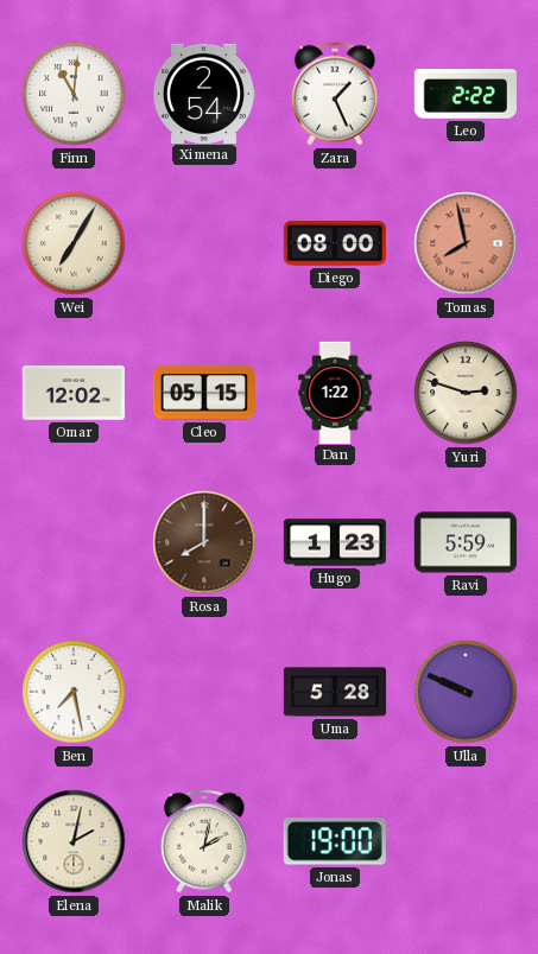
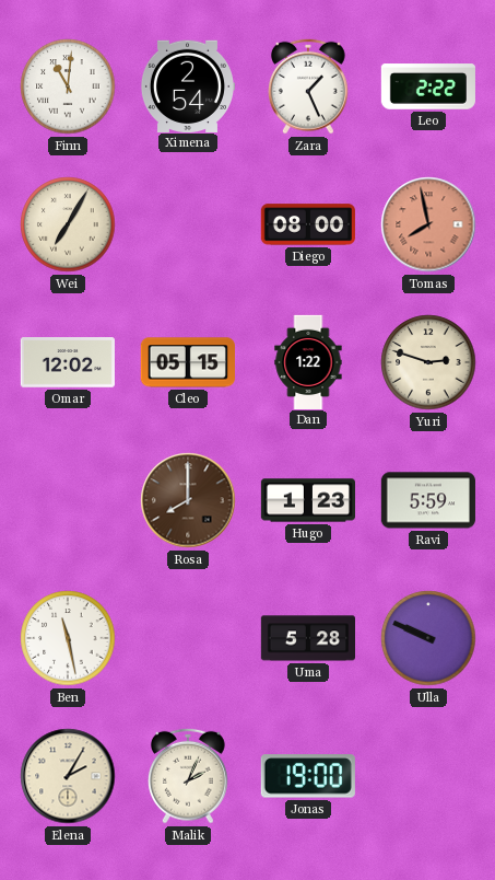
Ben: 7:28 -> 11:28 (68, 638)
Elena: 2:02 -> 2:05 (68, 776)
Malik: 2:02 -> 2:04 (189, 776)
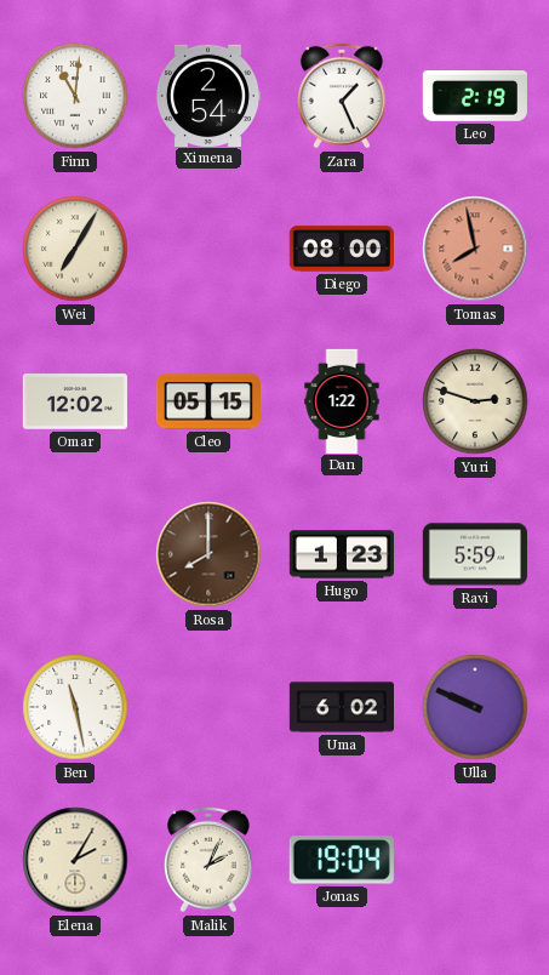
Leo: 2:22 -> 2:19 (475, 96)
Uma: 5:28 -> 6:02 (341, 707)
Jonas: 19:00 -> 19:04 (342, 860)
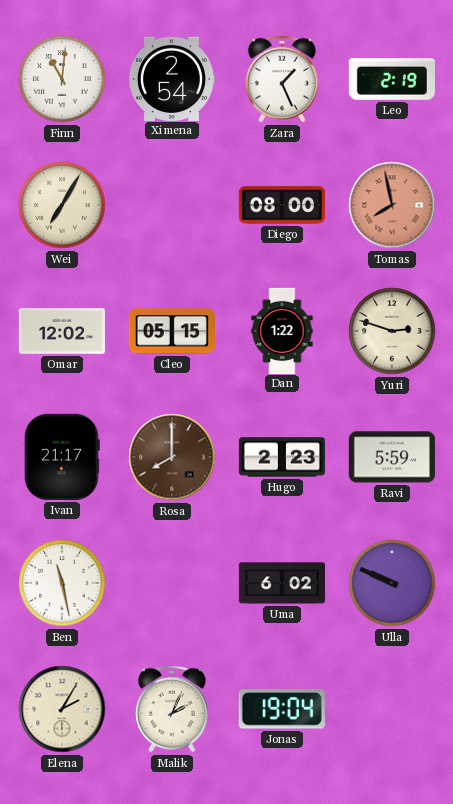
Ivan: none -> 21:17 (62, 457)
Hugo: 1:23 -> 2:23 (281, 457)
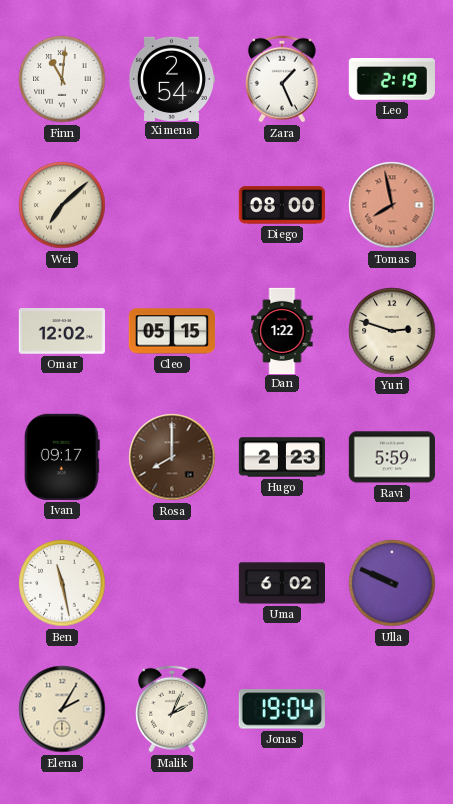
Wei: 7:05 -> 7:08 (62, 205)
Ivan: 21:17 -> 09:17 (62, 457)
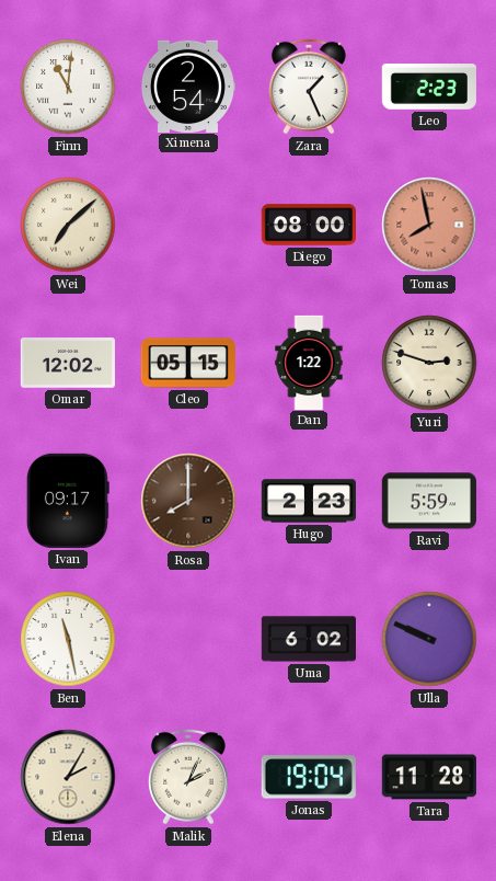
Leo: 2:19 -> 2:23 (429, 87)
Tara: none -> 11:28 (429, 777)
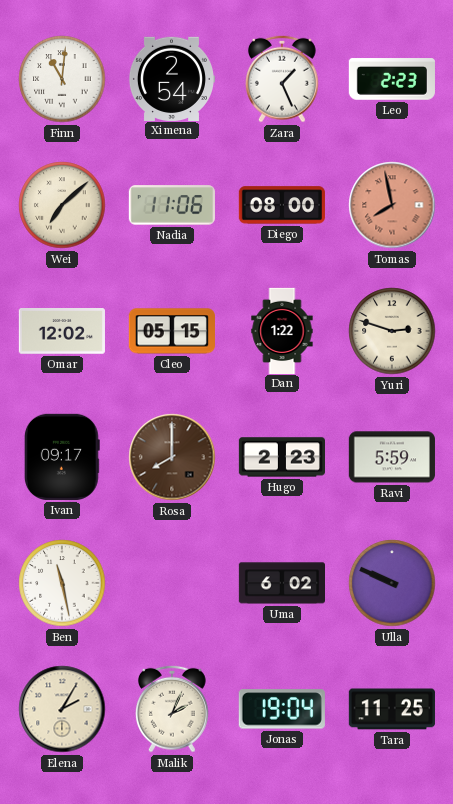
Nadia: none -> 11:06 (172, 205)
Tara: 11:28 -> 11:25 (392, 709)
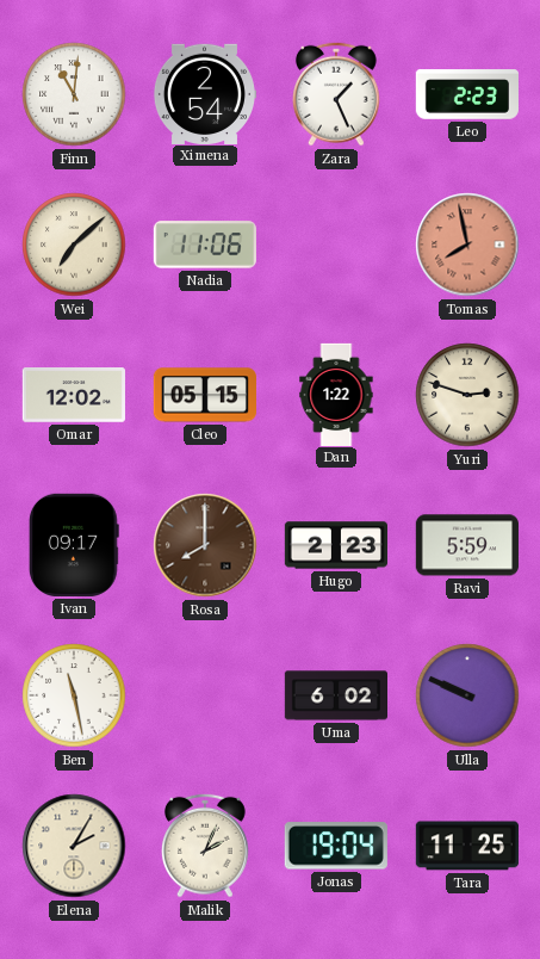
Diego: 08:00 -> none (282, 205)
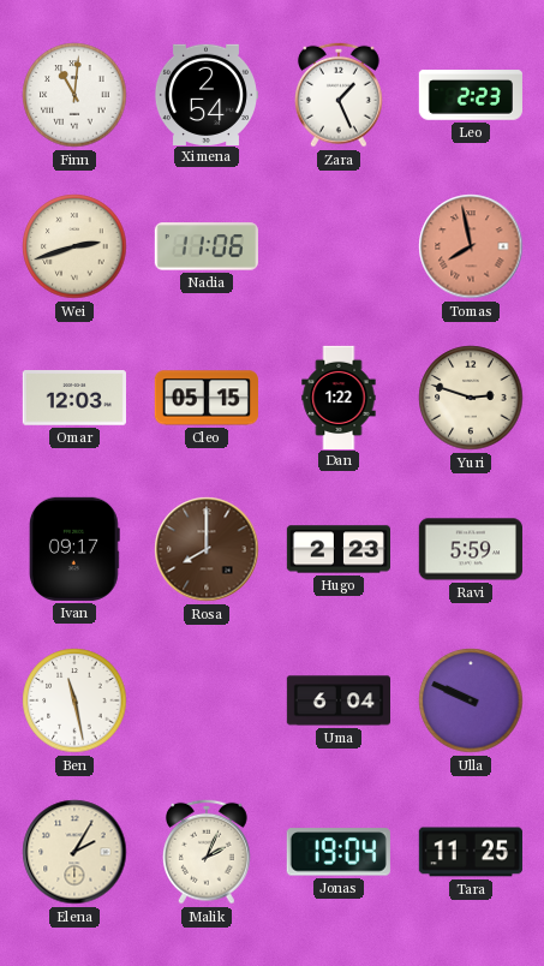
Wei: 7:08 -> 2:42 (74, 246)
Omar: 12:02 -> 12:03 (74, 399)
Uma: 6:02 -> 6:04 (337, 700)
